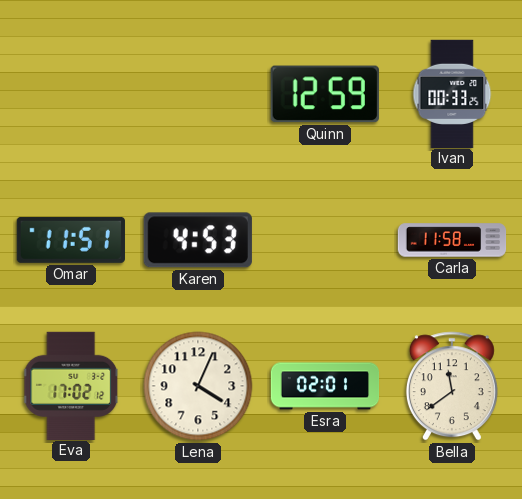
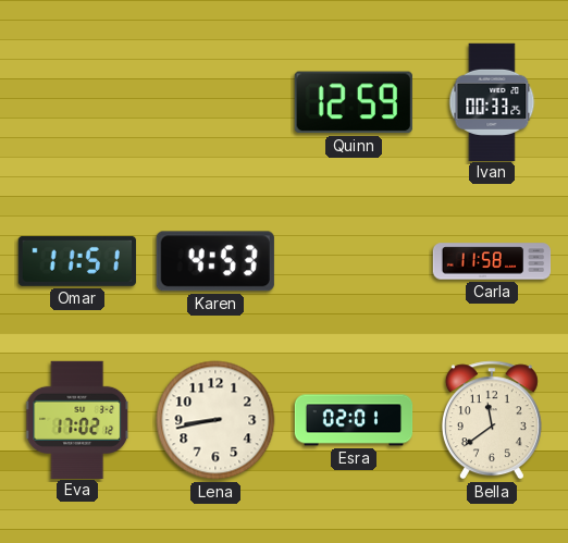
Lena: 4:04 -> 8:43 (215, 420)
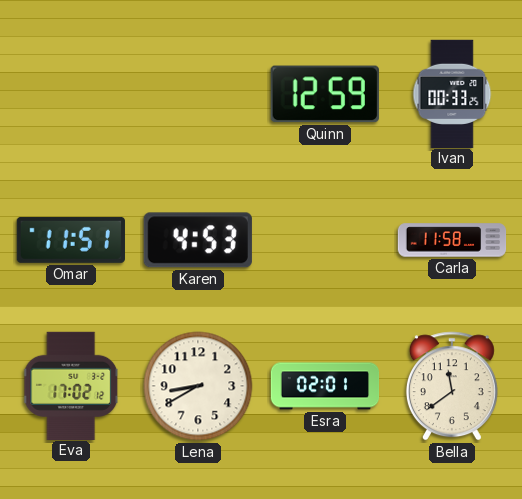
Lena: 8:43 -> 8:40 (198, 386)
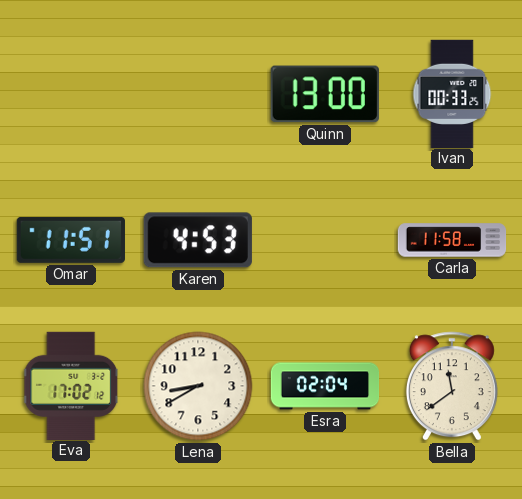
Quinn: 12:59 -> 13:00 (325, 94)
Esra: 02:01 -> 02:04 (325, 386)
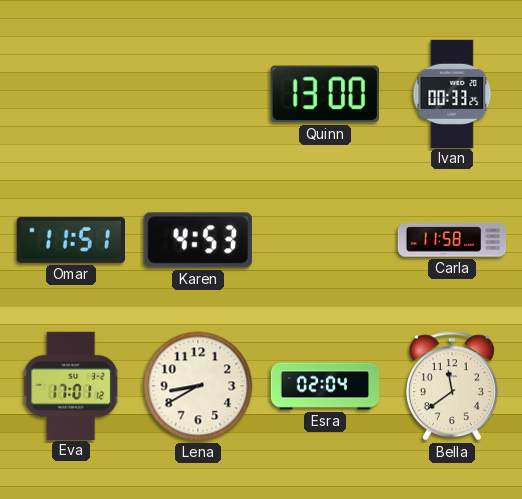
Eva: 17:02 -> 17:01 (72, 385)
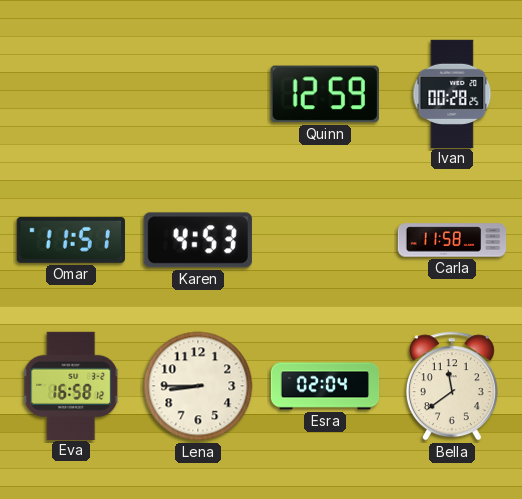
Quinn: 13:00 -> 12:59 (325, 94)
Ivan: 00:33 -> 00:28 (452, 93)
Eva: 17:01 -> 16:58 (72, 385)
Lena: 8:40 -> 8:45 (198, 386)
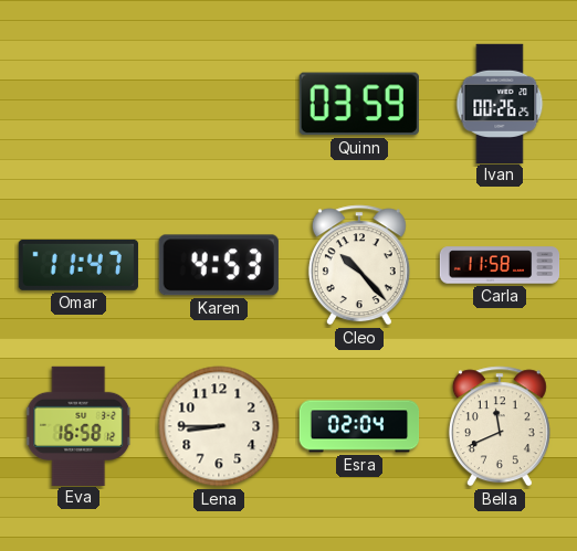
Quinn: 12:59 -> 03:59 (359, 104)
Ivan: 00:28 -> 00:26 (500, 103)
Omar: 11:51 -> 11:47 (78, 265)
Cleo: none -> 10:23 (359, 265)
Bella: 11:39 -> 11:41 (500, 426)
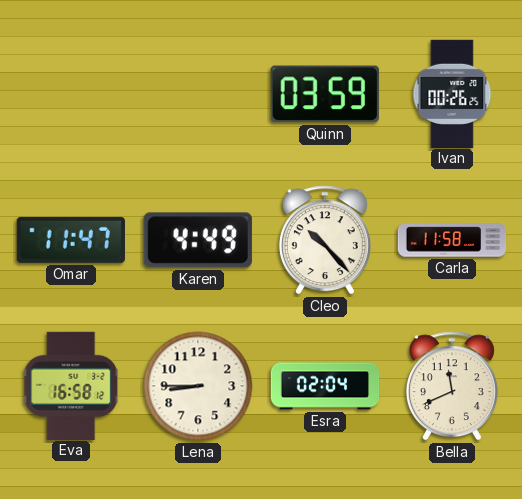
Karen: 4:53 -> 4:49 (198, 240)
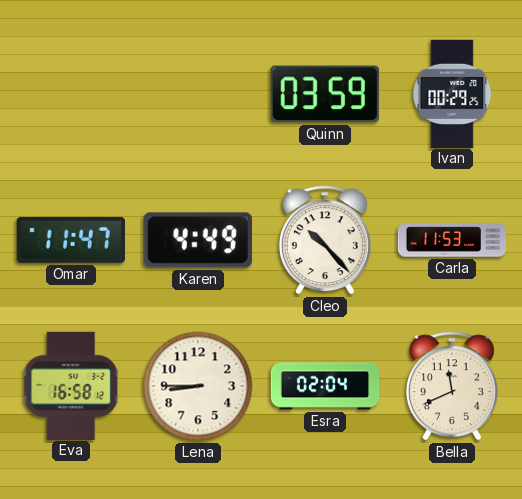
Ivan: 00:26 -> 00:29 (452, 93)
Carla: 11:58 -> 11:53 (452, 240)
